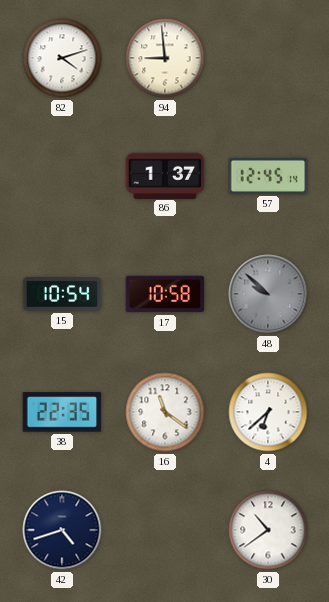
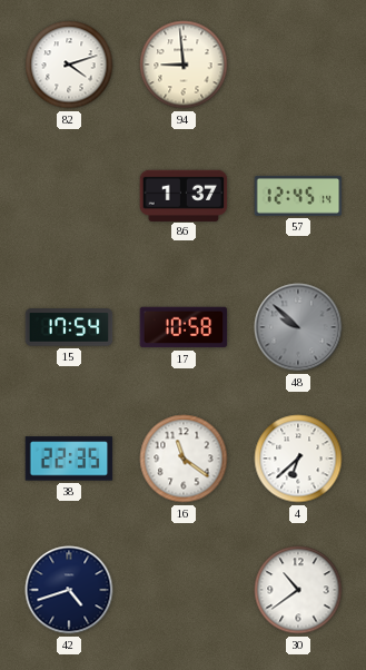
15: 10:54 -> 17:54 (69, 327)
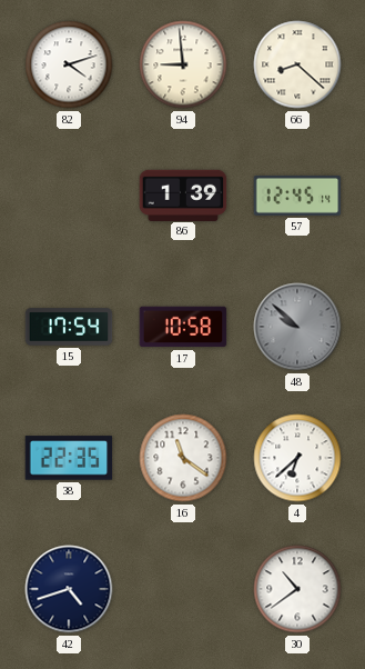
66: none -> 8:22 (297, 64)
86: 1:37 -> 1:39 (183, 194)
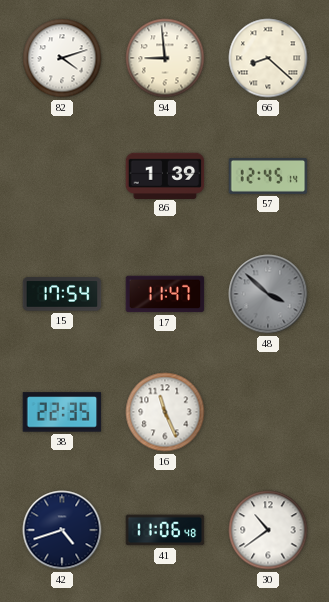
17: 10:58 -> 11:47 (165, 294)
48: 9:52 -> 3:52 (268, 294)
16: 11:21 -> 11:26 (165, 412)
4: 6:38 -> none (297, 458)
41: none -> 11:06 (165, 530)
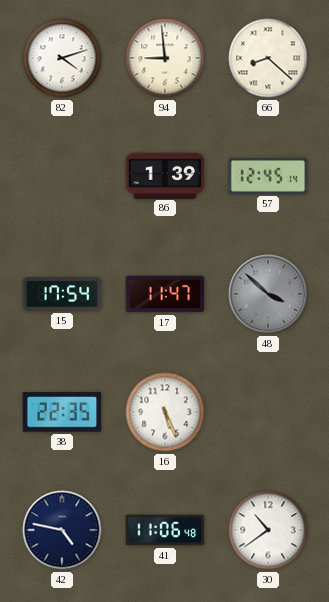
16: 11:26 -> 5:26 (165, 412)
42: 4:42 -> 4:47 (62, 530)
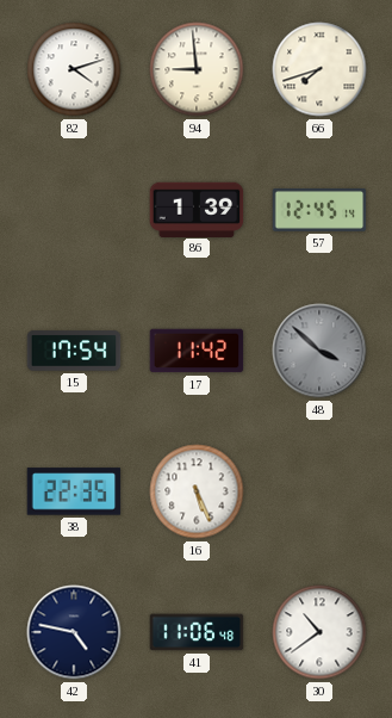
66: 8:22 -> 7:42 (319, 69)
17: 11:47 -> 11:42 (197, 351)
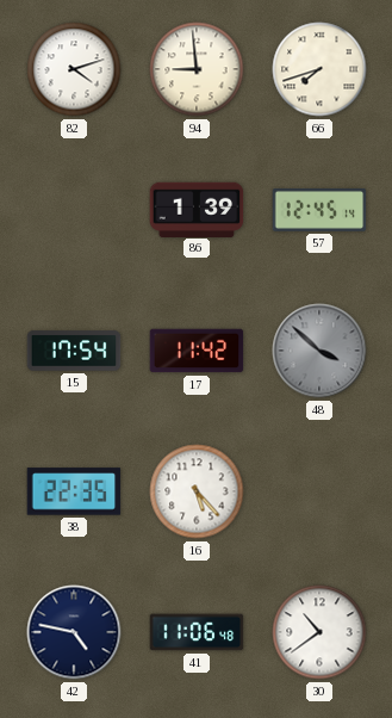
16: 5:26 -> 5:23 (197, 491)
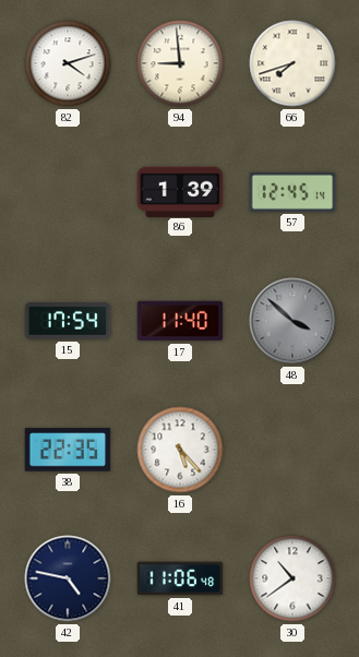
17: 11:42 -> 11:40 (180, 321)
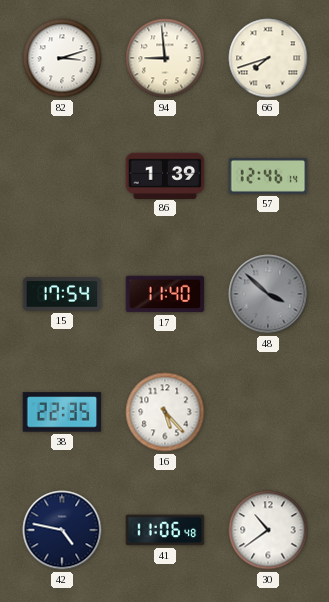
82: 4:12 -> 3:12 (62, 58)
57: 12:45 -> 12:46 (268, 176)
